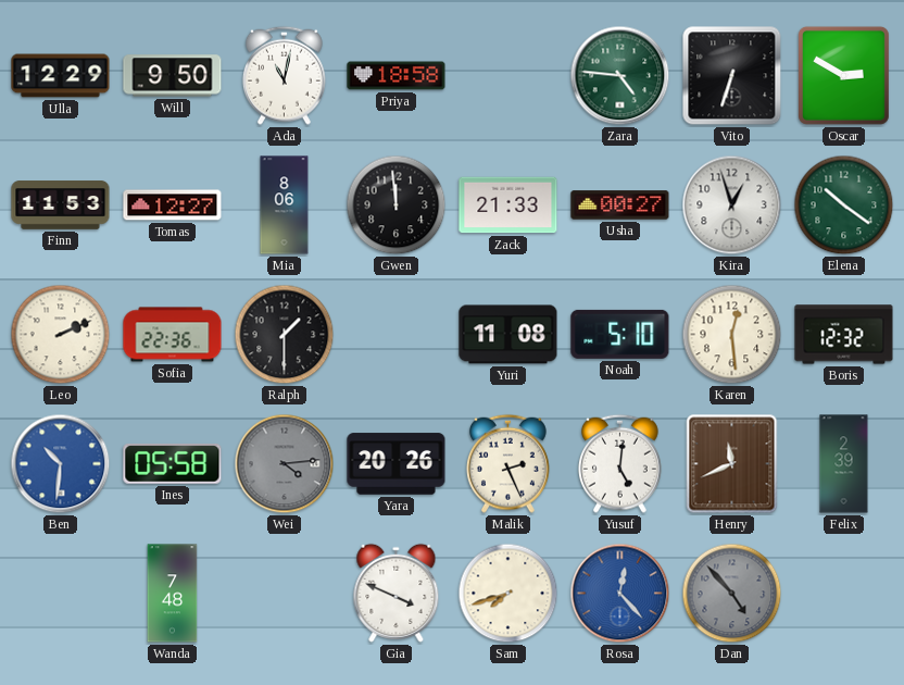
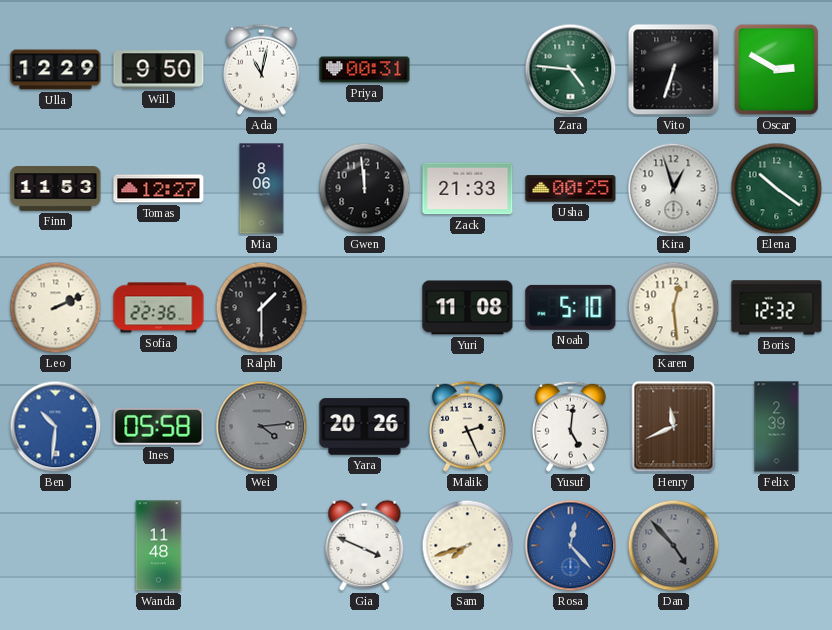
Priya: 18:58 -> 00:31 (365, 70)
Usha: 00:27 -> 00:25 (571, 189)
Wanda: 7:48 -> 11:48 (159, 546)
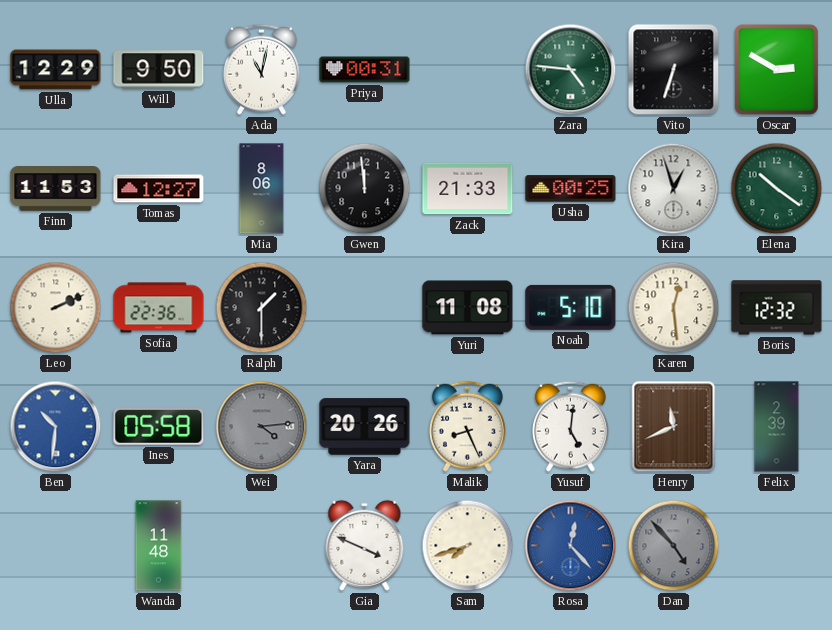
Malik: 2:26 -> 8:26 (467, 426)
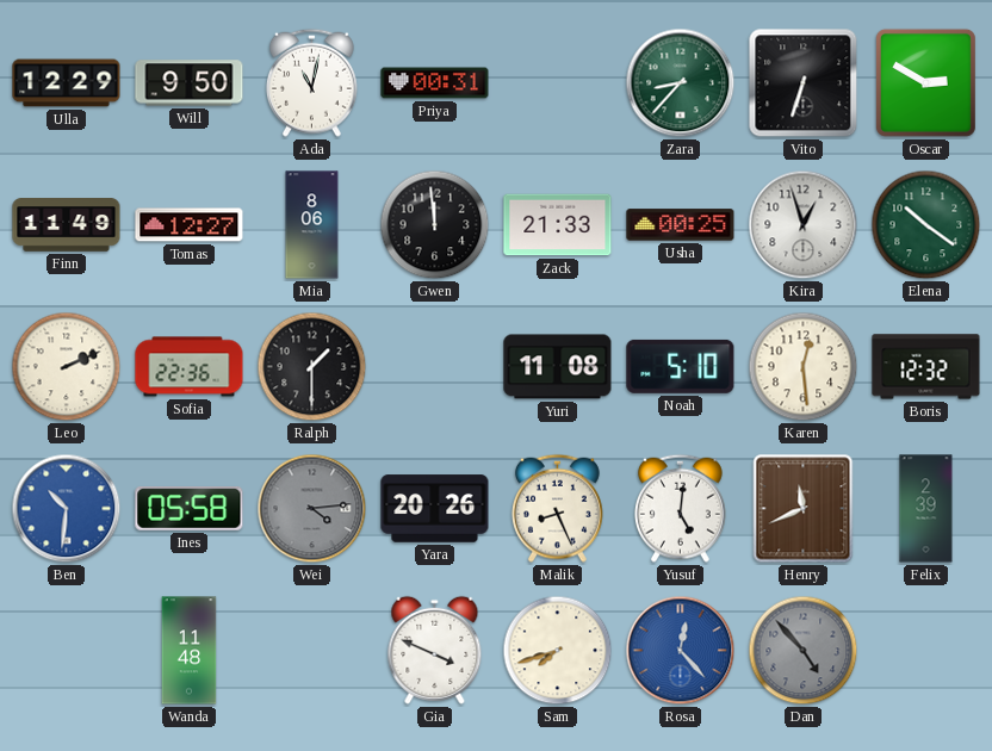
Zara: 4:46 -> 8:37 (681, 83)
Finn: 11:53 -> 11:49 (67, 225)
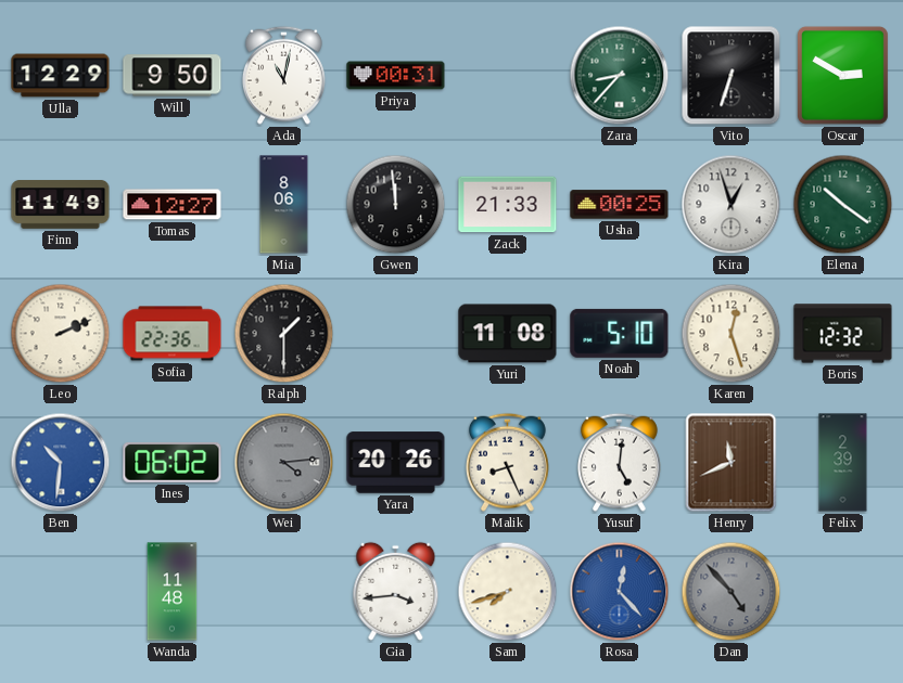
Karen: 12:29 -> 12:27 (732, 334)
Ines: 05:58 -> 06:02 (173, 463)
Gia: 3:49 -> 3:44 (396, 591)
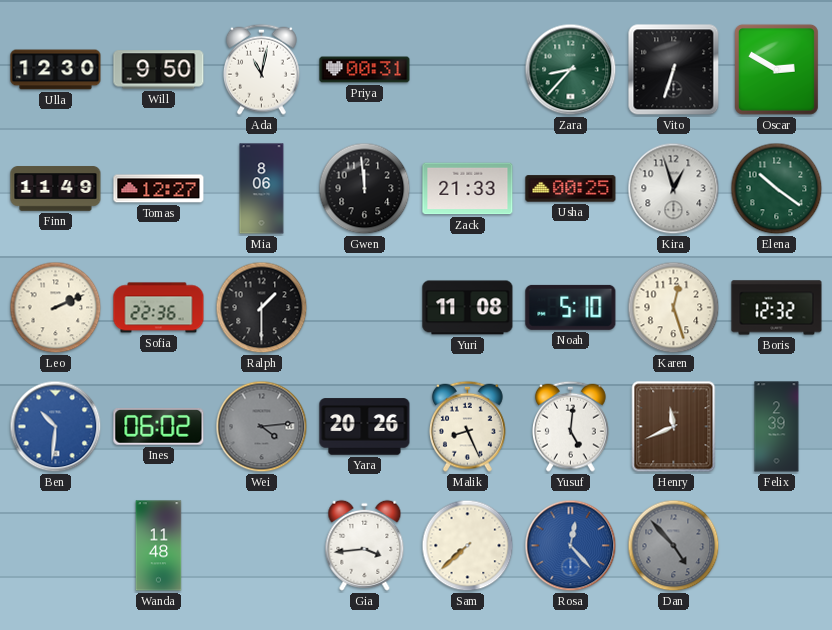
Ulla: 12:29 -> 12:30 (56, 70)
Sam: 7:42 -> 7:38 (468, 546)
